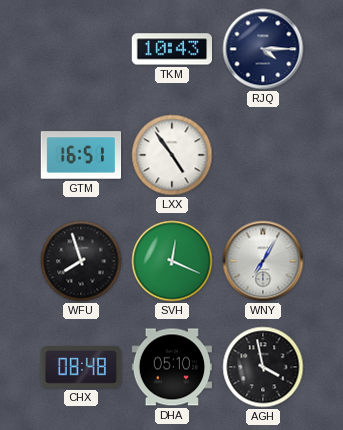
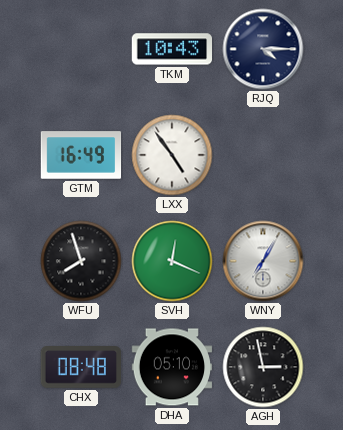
GTM: 16:51 -> 16:49 (81, 155)
AGH: 3:58 -> 2:58 (263, 367)
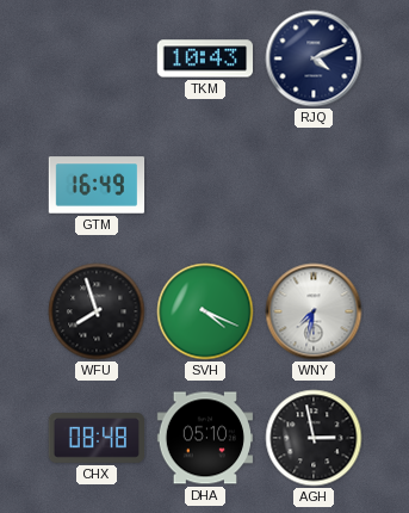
RJQ: 4:15 -> 4:11 (314, 58)
LXX: 4:54 -> none (172, 155)
SVH: 12:19 -> 4:19 (205, 311)
WNY: 7:05 -> 7:32 (314, 311)
